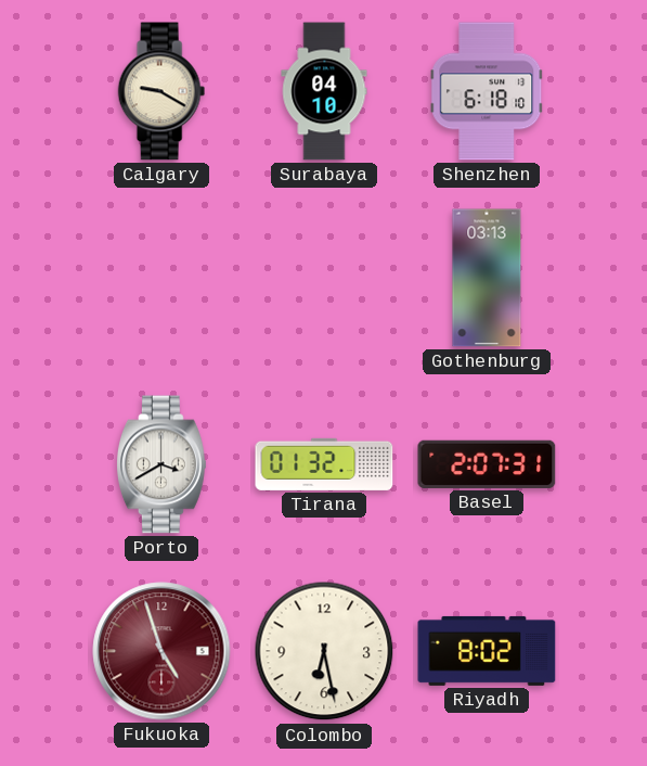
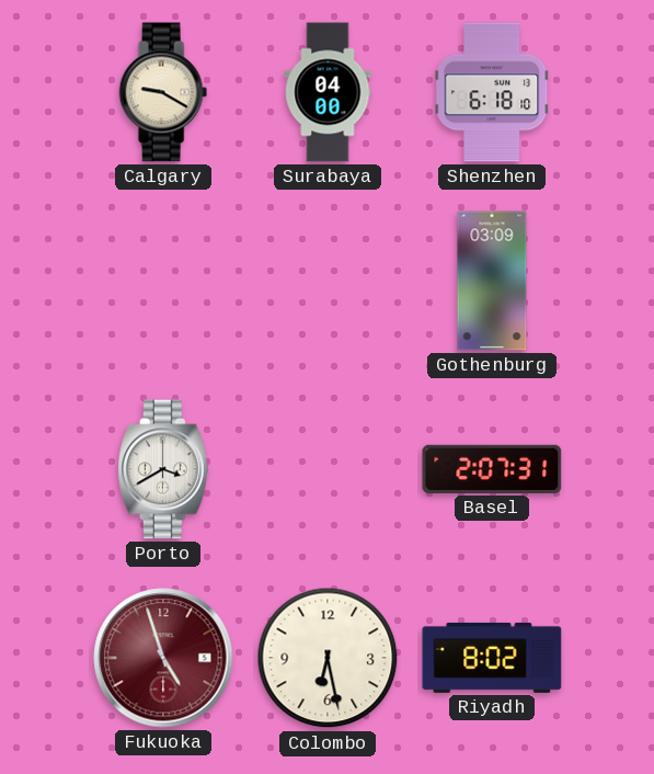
Surabaya: 04:10 -> 04:00 (328, 92)
Gothenburg: 03:13 -> 03:09 (492, 281)
Tirana: 01:32 -> none (324, 464)
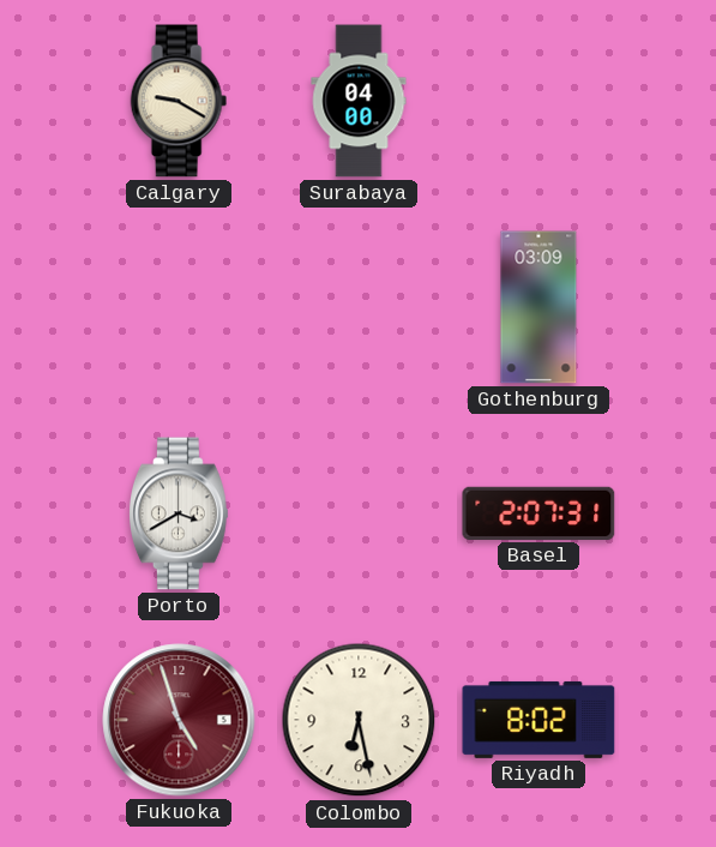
Shenzhen: 6:18 -> none (492, 92)
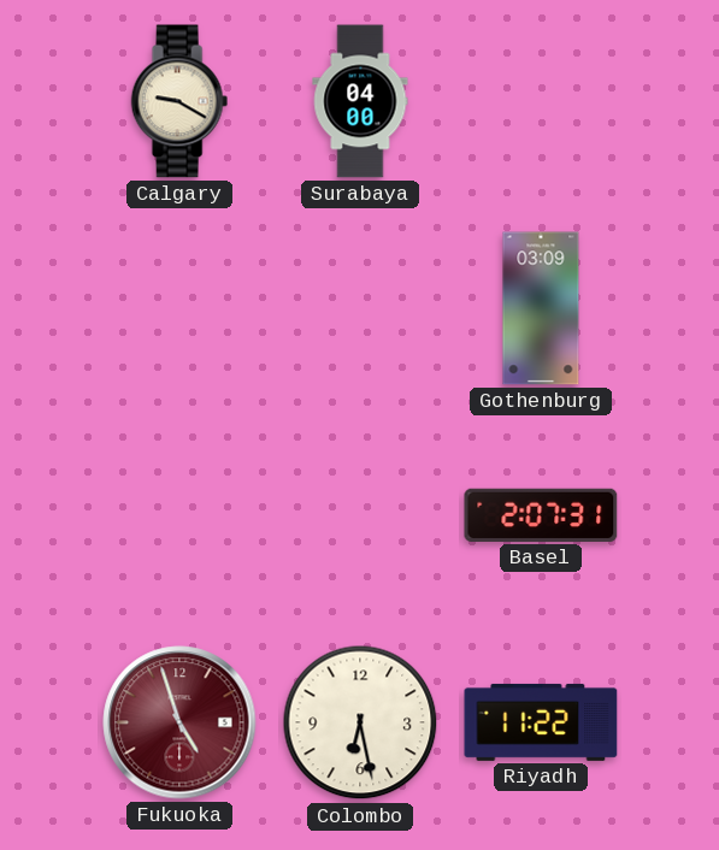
Porto: 3:40 -> none (179, 513)
Riyadh: 8:02 -> 11:22 (541, 722)
